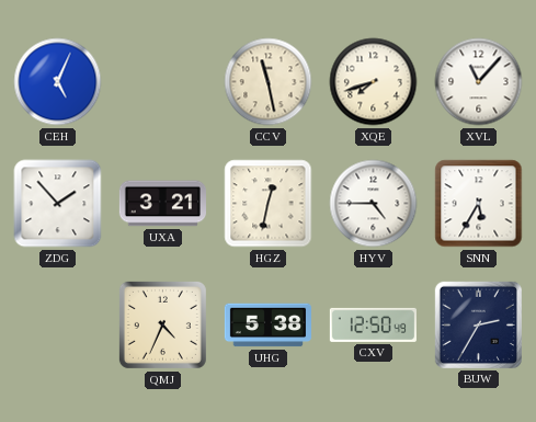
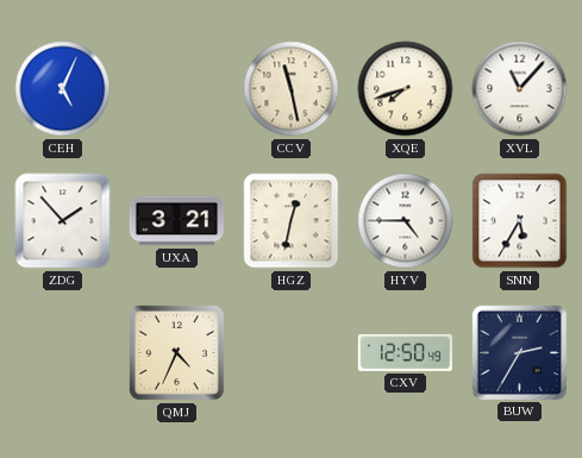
UHG: 5:38 -> none (267, 326)
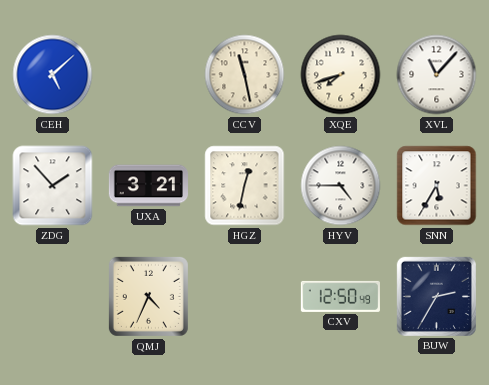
CEH: 5:04 -> 5:08 (53, 75)
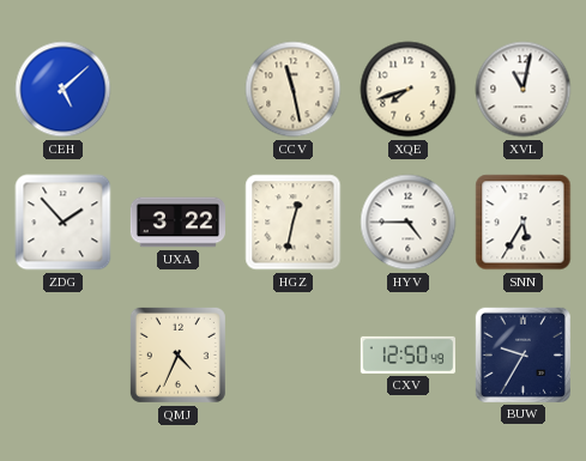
XVL: 11:07 -> 11:02 (524, 90)
UXA: 3:21 -> 3:22 (177, 223)
BUW: 2:35 -> 9:35 (522, 354)
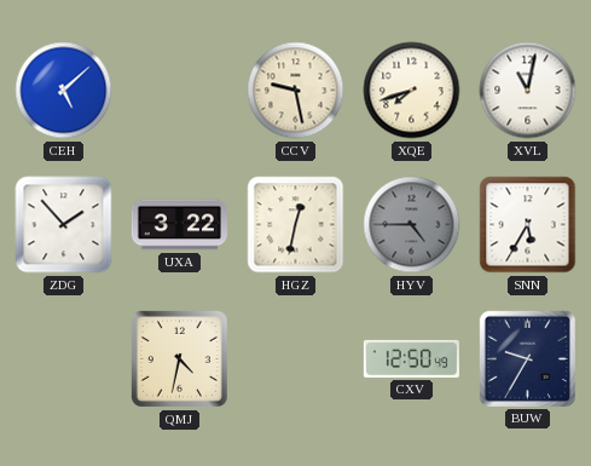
CCV: 11:28 -> 9:28 (296, 91)
HYV dial: white -> grey (412, 225)
QMJ: 4:34 -> 4:32 (179, 358)
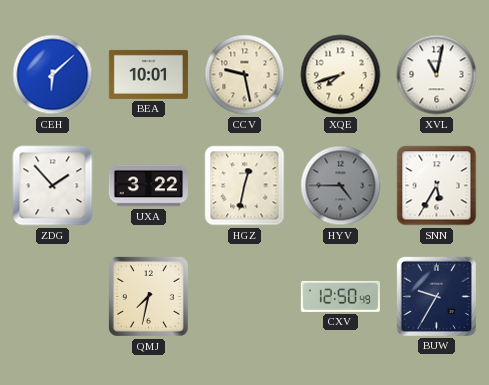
CEH: 5:08 -> 6:08 (53, 75)
BEA: none -> 10:01 (148, 74)
QMJ: 4:32 -> 7:32 (148, 296)
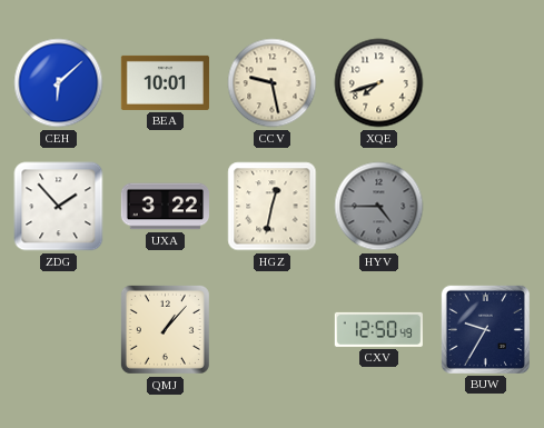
XVL: 11:02 -> none (437, 75)
SNN: 5:35 -> none (437, 186)
QMJ: 7:32 -> 1:07 (165, 329)
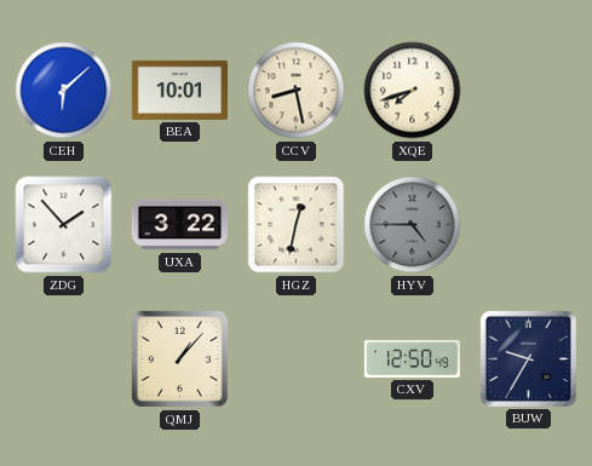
CCV: 9:28 -> 8:28 (297, 91)
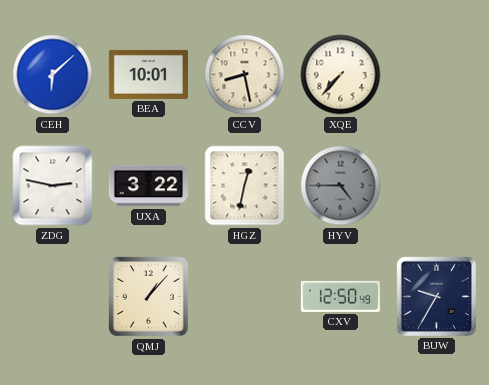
XQE: 7:42 -> 7:37 (341, 75)
ZDG: 1:53 -> 2:47 (53, 186)
